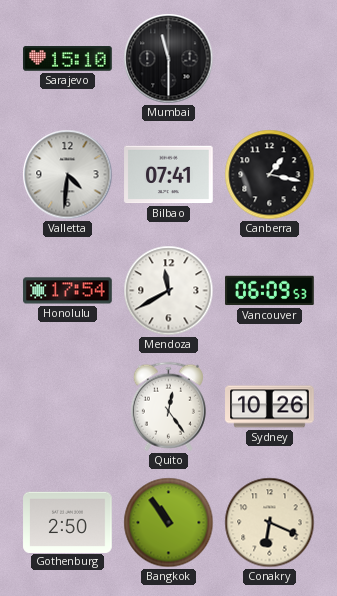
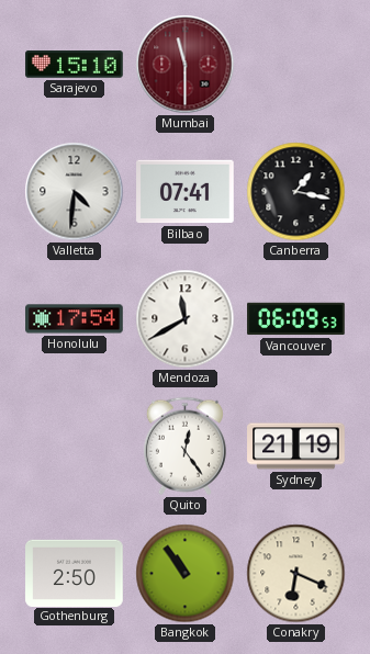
Mumbai dial: black -> burgundy (186, 65)
Sydney: 10:26 -> 21:19 (296, 447)
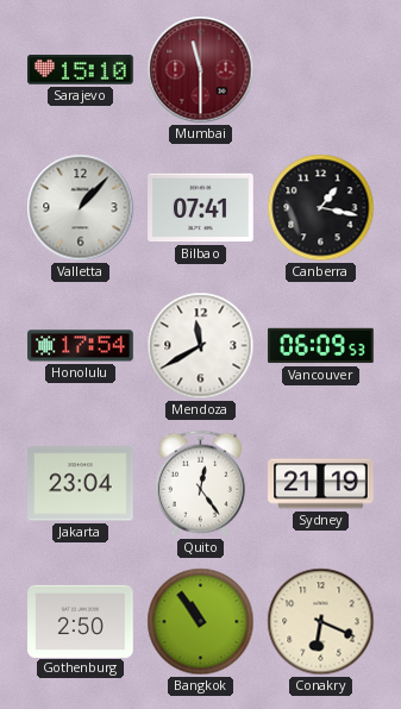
Valletta: 4:31 -> 1:07 (81, 208)
Jakarta: none -> 23:04 (81, 484)
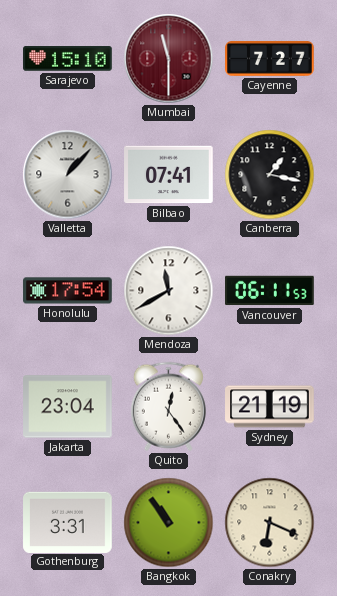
Cayenne: none -> 7:27 (270, 59)
Vancouver: 06:09 -> 06:11 (270, 291)
Gothenburg: 2:50 -> 3:31 (68, 522)
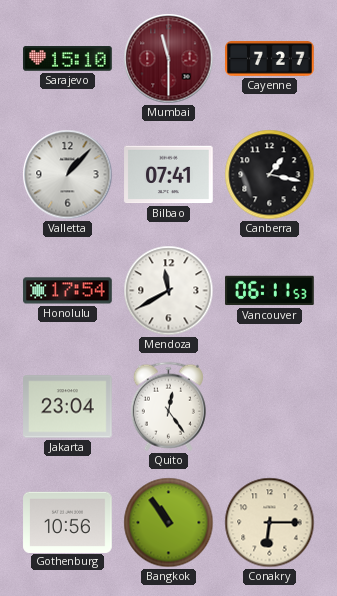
Sydney: 21:19 -> none (270, 407)
Gothenburg: 3:31 -> 10:56 (68, 522)
Conakry: 6:19 -> 6:15 (270, 523)
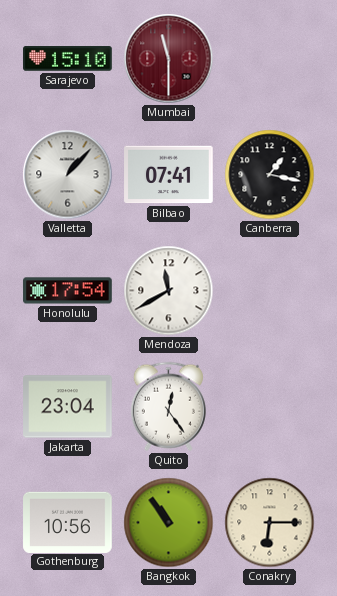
Cayenne: 7:27 -> none (270, 59)
Vancouver: 06:11 -> none (270, 291)
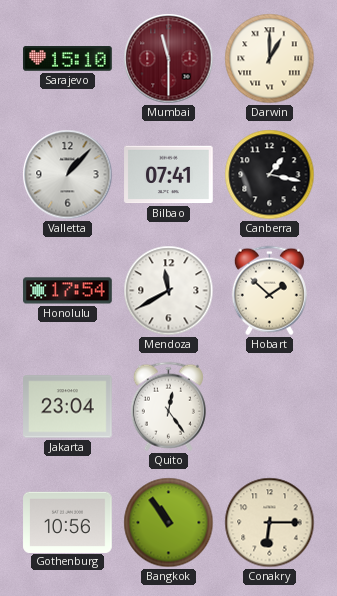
Darwin: none -> 1:00 (270, 59)
Hobart: none -> 1:52 (269, 291)
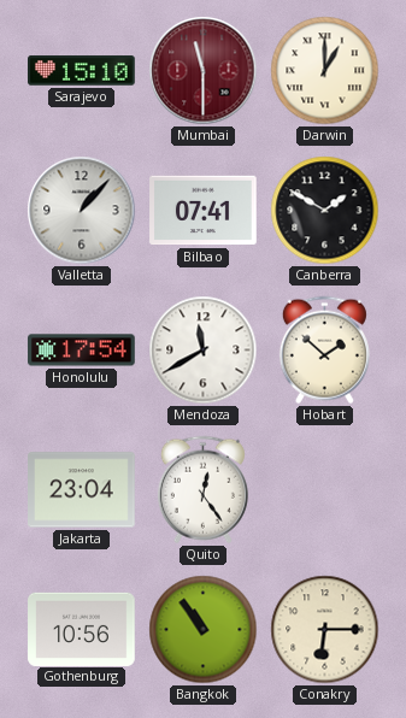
Canberra: 1:17 -> 1:50 (325, 211)
